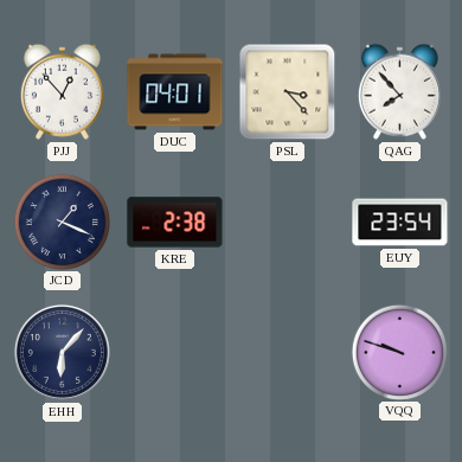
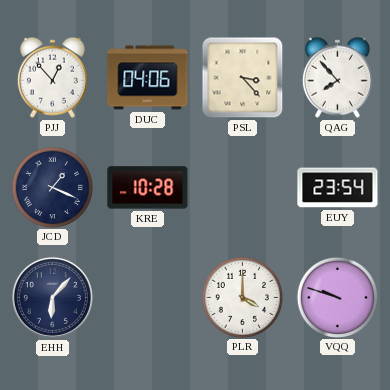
DUC: 04:01 -> 04:06 (148, 78)
KRE: 2:38 -> 10:28 (148, 188)
PLR: none -> 4:00 (242, 297)
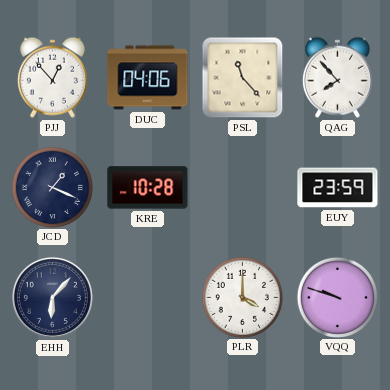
PSL: 3:23 -> 11:23 (243, 78)
EUY: 23:54 -> 23:59 (338, 188)
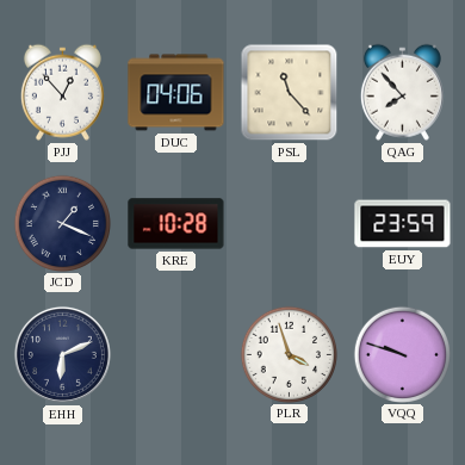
EHH: 6:07 -> 6:11 (62, 354)
PLR: 4:00 -> 3:57 (289, 354)
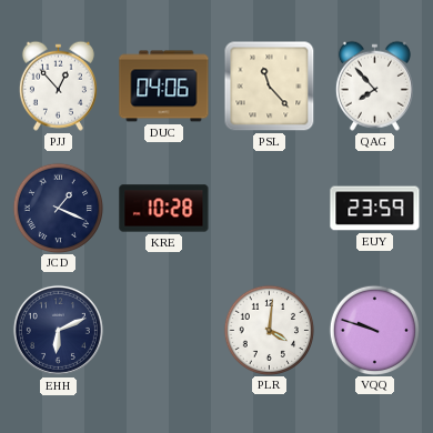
PLR: 3:57 -> 4:01 (269, 330)
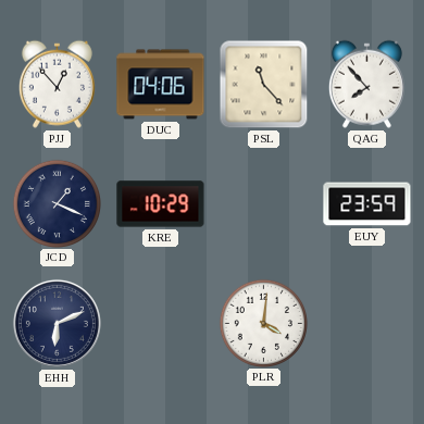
KRE: 10:28 -> 10:29 (161, 204)
VQQ: 9:48 -> none (374, 330)
